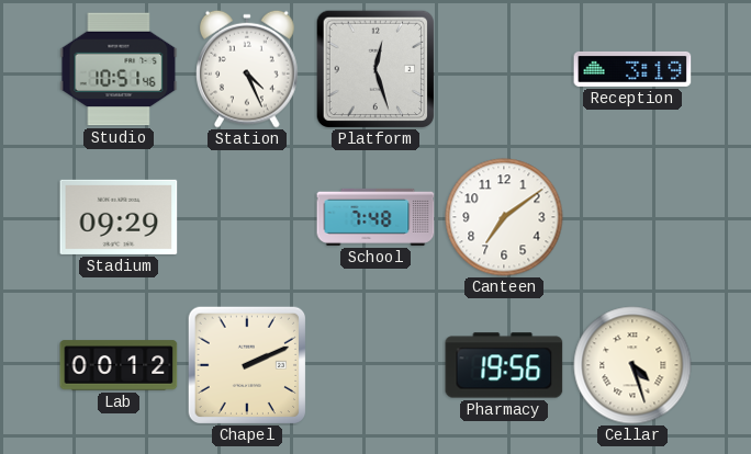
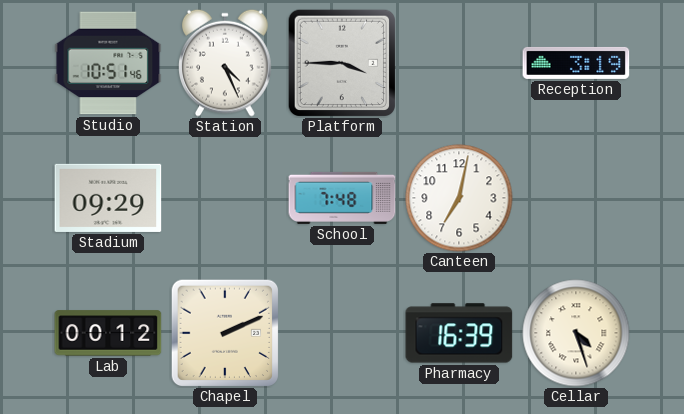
Platform: 12:27 -> 3:45 (341, 62)
Canteen: 7:09 -> 7:02 (459, 198)
Pharmacy: 19:56 -> 16:39 (459, 333)
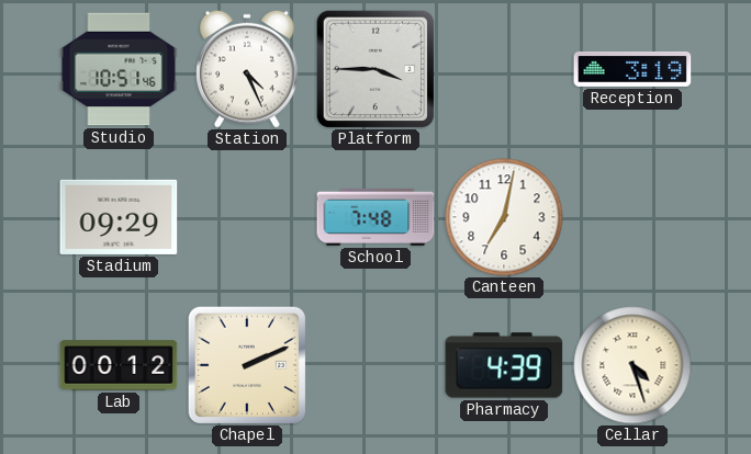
Pharmacy: 16:39 -> 4:39 (504, 365)
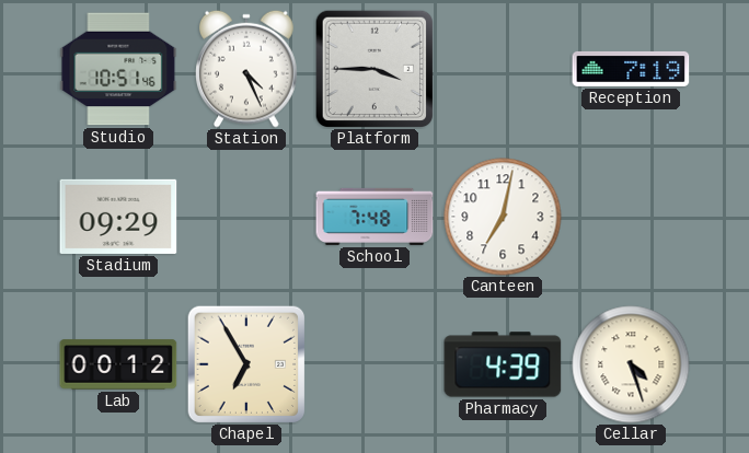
Reception: 3:19 -> 7:19 (631, 69)
Chapel: 2:11 -> 6:55 (245, 363)
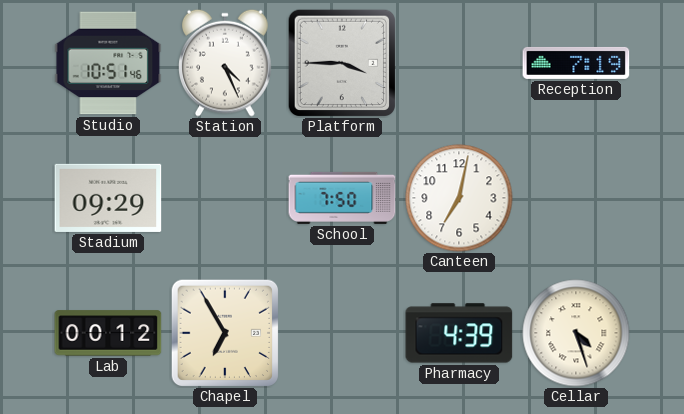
School: 7:48 -> 7:50 (342, 198)
